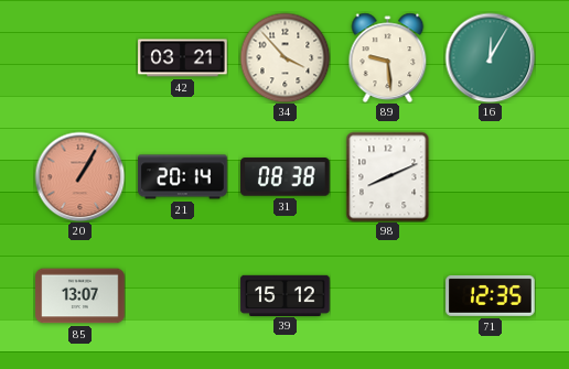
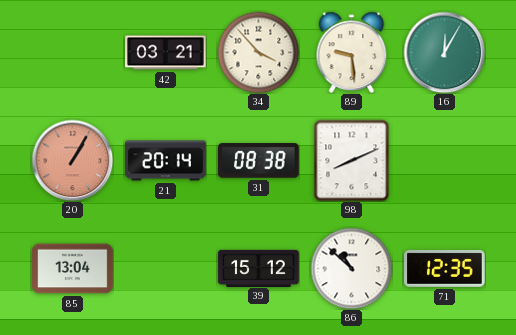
85: 13:07 -> 13:04 (73, 269)
86: none -> 10:52 (351, 268)
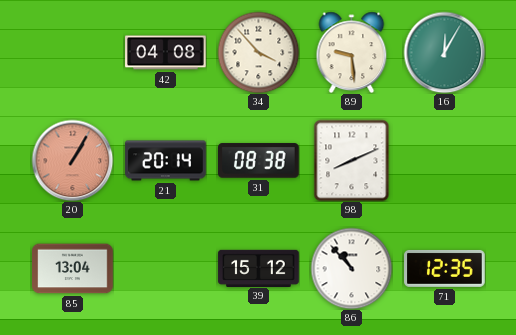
42: 03:21 -> 04:08 (166, 53)
86: 10:52 -> 10:53 (351, 268)
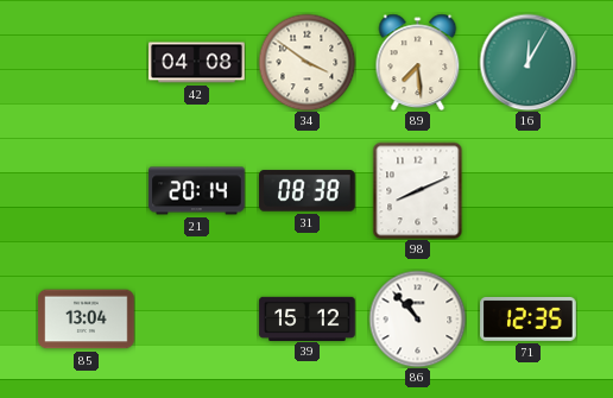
34: 3:53 -> 3:51 (306, 62)
89: 9:29 -> 7:29 (418, 62)
20: 1:05 -> none (72, 160)
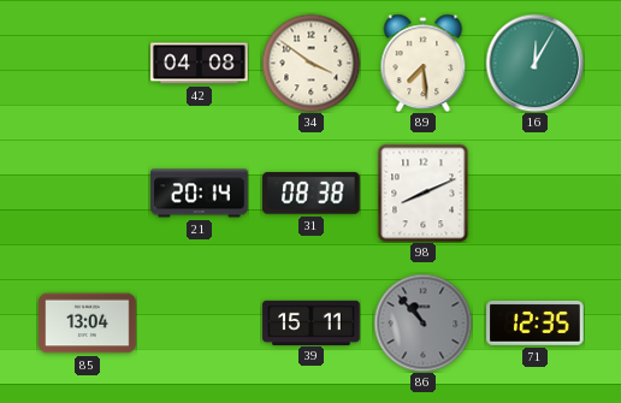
39: 15:12 -> 15:11 (312, 322)
86 dial: white -> grey (422, 322)
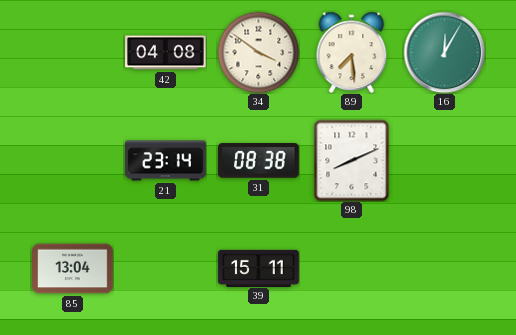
21: 20:14 -> 23:14 (166, 161)
86: 10:53 -> none (422, 322)
71: 12:35 -> none (536, 324)
